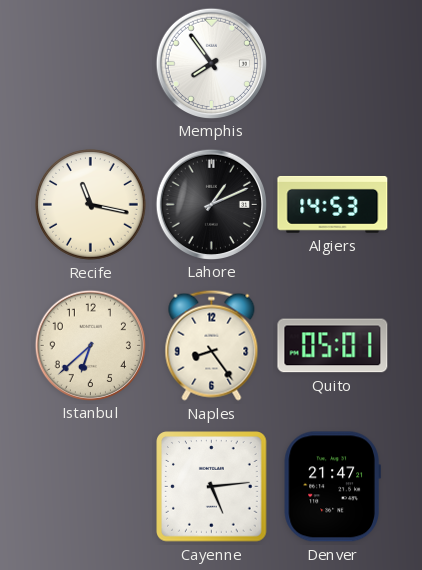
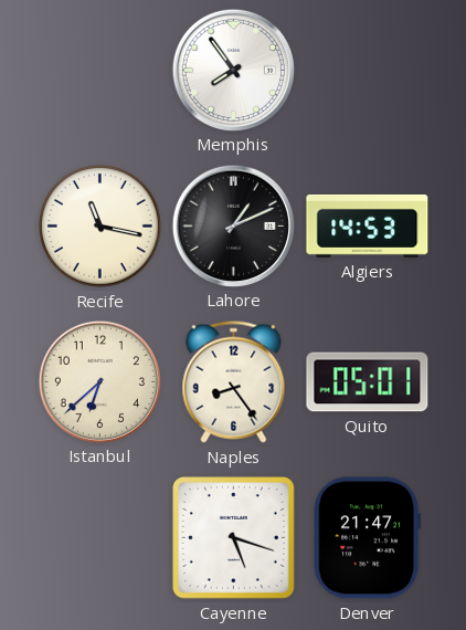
Cayenne: 5:14 -> 5:18 (234, 538)
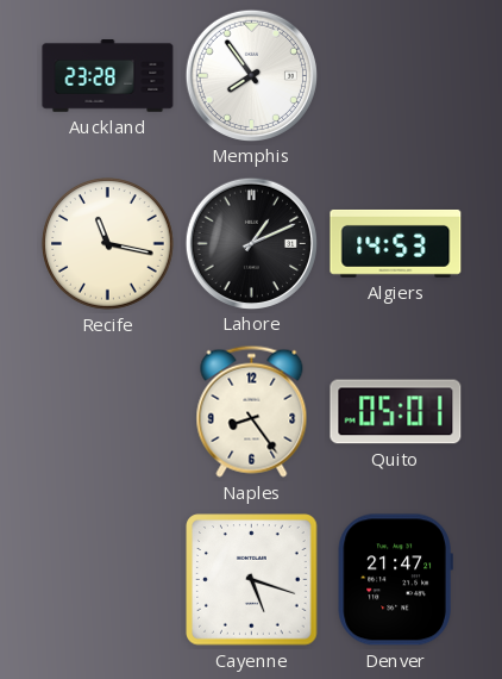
Auckland: none -> 23:28 (108, 76)
Istanbul: 6:38 -> none (99, 381)
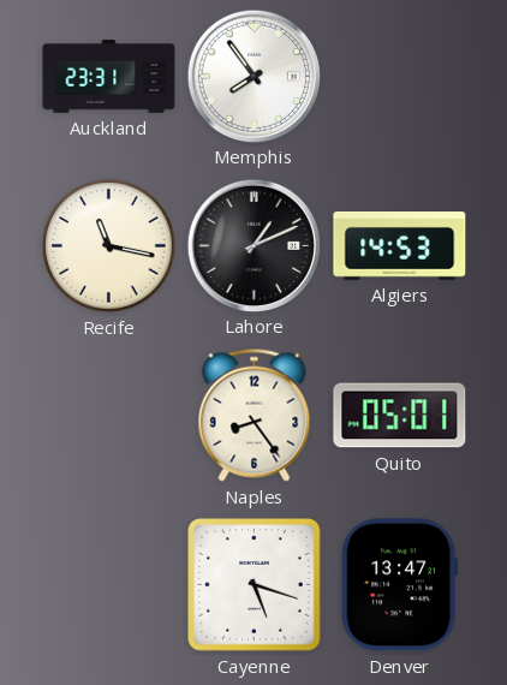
Auckland: 23:28 -> 23:31 (109, 77)
Denver: 21:47 -> 13:47 (399, 585)
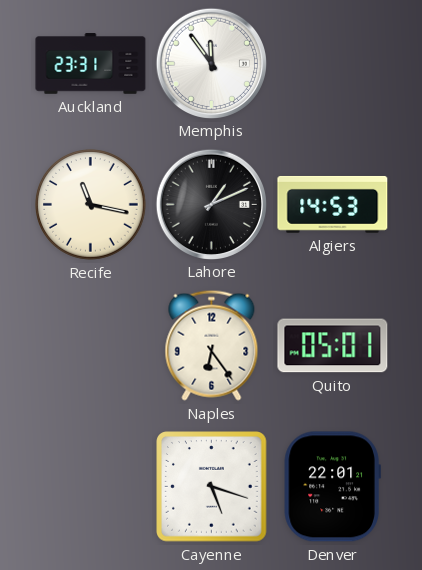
Memphis: 7:54 -> 11:54 (211, 63)
Naples: 8:24 -> 6:24 (212, 345)
Denver: 13:47 -> 22:01 (332, 487)
